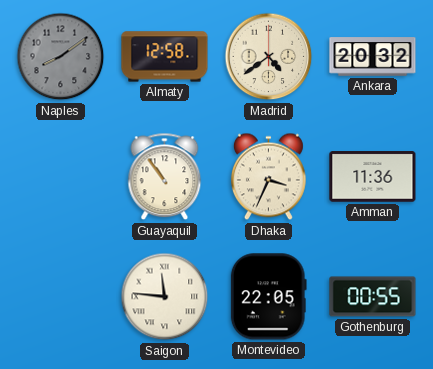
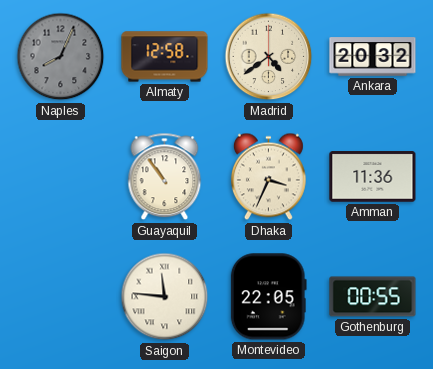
Naples: 8:09 -> 8:04 (61, 57)
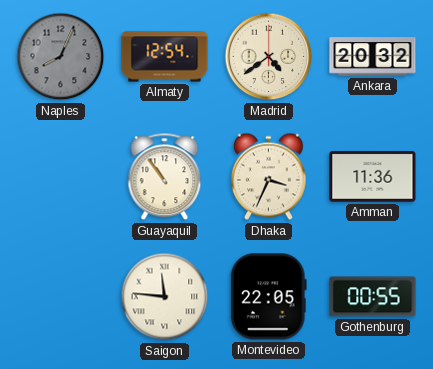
Almaty: 12:58 -> 12:54 (165, 57)
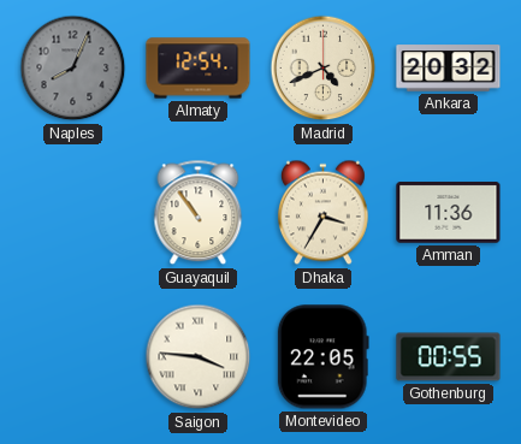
Madrid: 4:39 -> 4:41 (324, 69)
Dhaka: 3:34 -> 3:35 (322, 213)
Saigon: 11:46 -> 3:46 (199, 357)
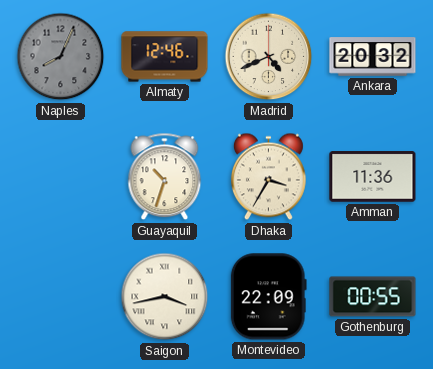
Almaty: 12:54 -> 12:46 (165, 57)
Guayaquil: 10:54 -> 10:33 (165, 177)
Saigon: 3:46 -> 3:43 (165, 297)
Montevideo: 22:05 -> 22:09 (268, 297)
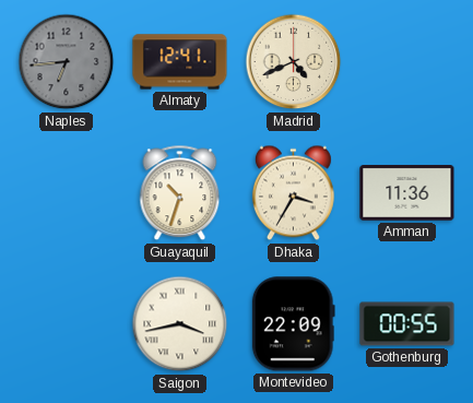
Naples: 8:04 -> 6:44 (67, 62)
Almaty: 12:46 -> 12:41 (180, 62)
Ankara: 20:32 -> none (373, 57)
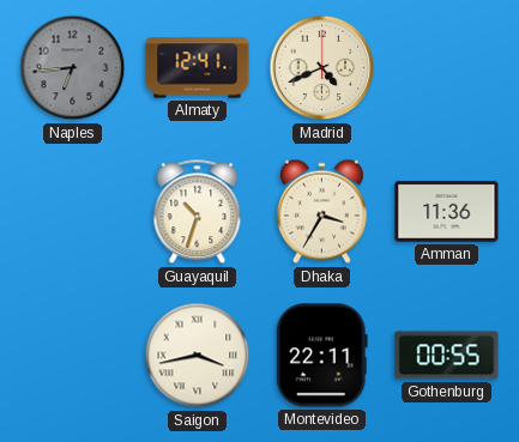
Montevideo: 22:09 -> 22:11 (321, 356)
